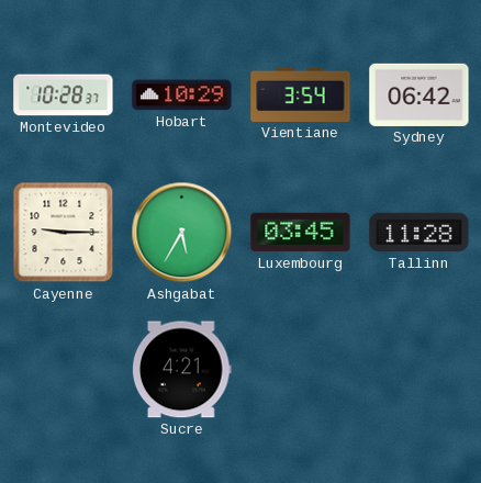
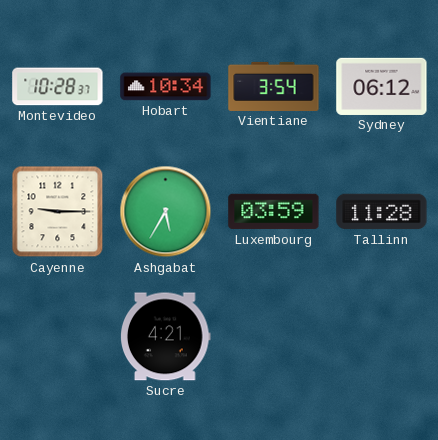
Hobart: 10:29 -> 10:34 (166, 87)
Sydney: 06:42 -> 06:12 (382, 86)
Luxembourg: 03:45 -> 03:59 (274, 212)
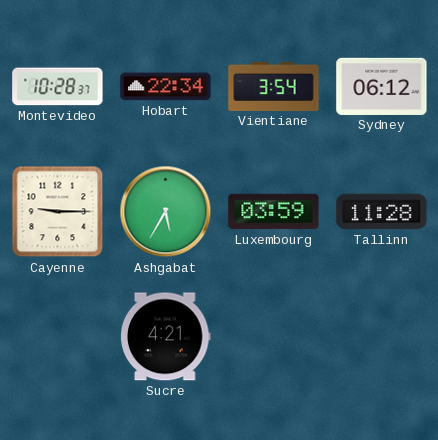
Hobart: 10:34 -> 22:34 (166, 87)
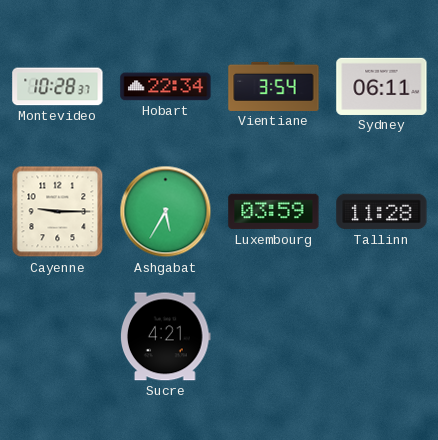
Sydney: 06:12 -> 06:11 (382, 86)
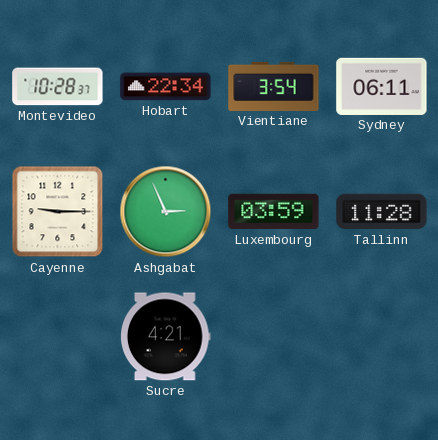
Ashgabat: 5:35 -> 2:56 (166, 212)
